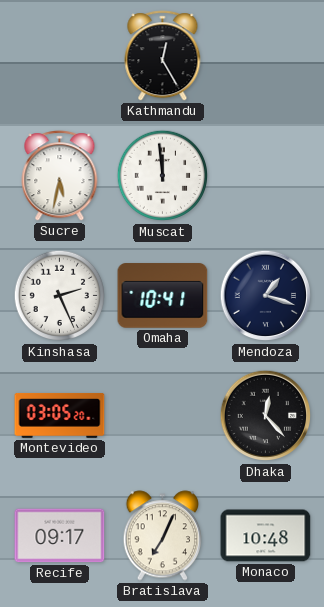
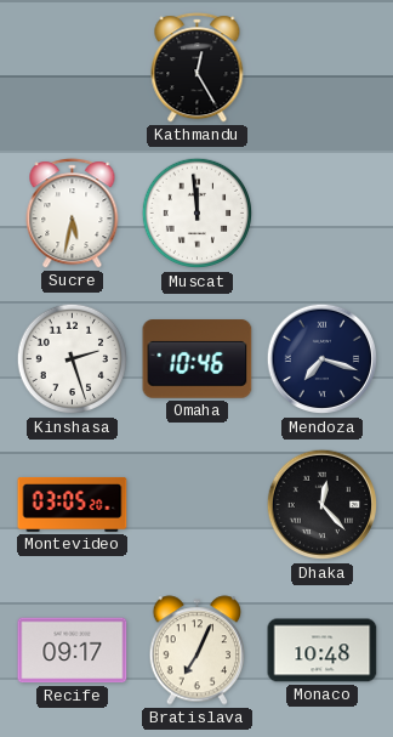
Kinshasa: 2:26 -> 2:27 (73, 359)
Omaha: 10:41 -> 10:46 (198, 359)
Mendoza: 1:18 -> 7:18 (323, 359)
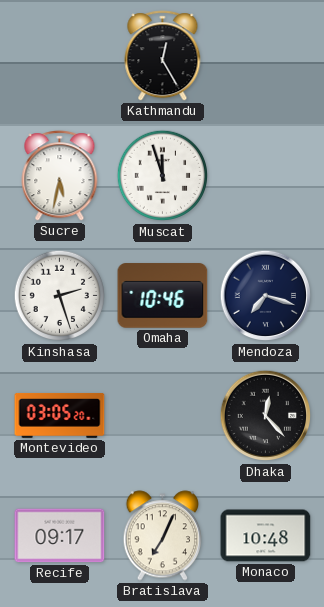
Muscat: 11:59 -> 11:57 (163, 176)
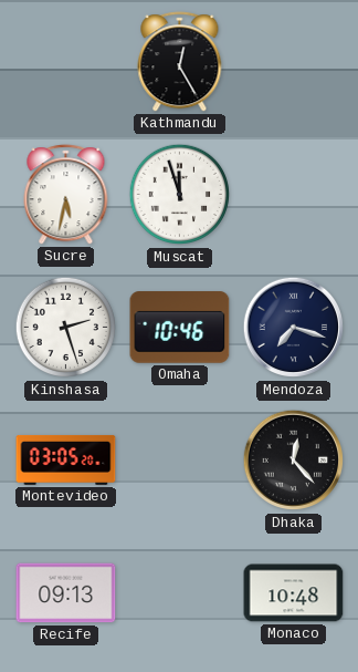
Recife: 09:17 -> 09:13 (66, 593)
Bratislava: 7:04 -> none (163, 536)
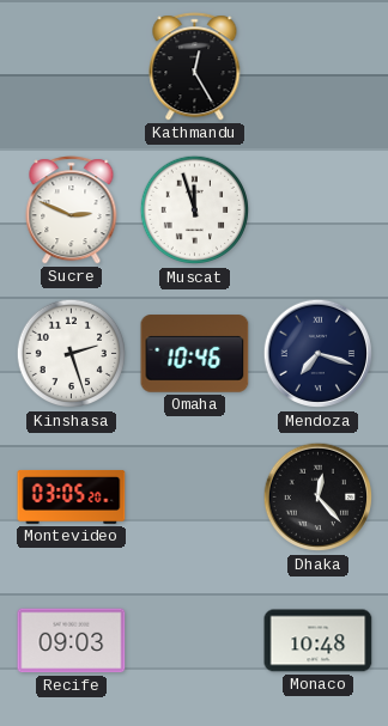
Sucre: 5:32 -> 2:49 (72, 211)
Recife: 09:13 -> 09:03 (72, 641)
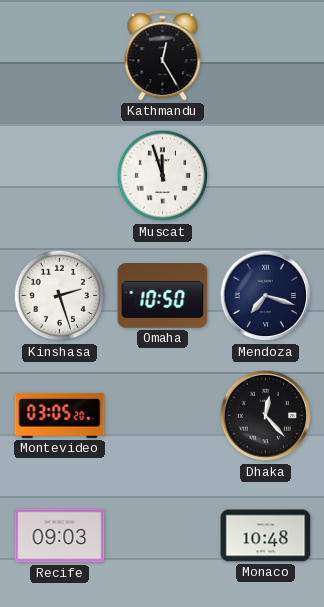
Sucre: 2:49 -> none (72, 211)
Omaha: 10:46 -> 10:50 (163, 296)
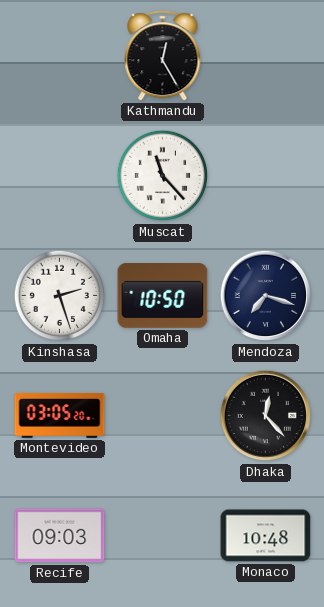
Muscat: 11:57 -> 11:23 (163, 176)
